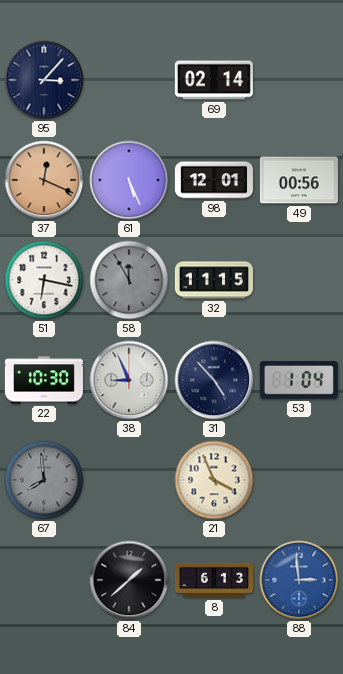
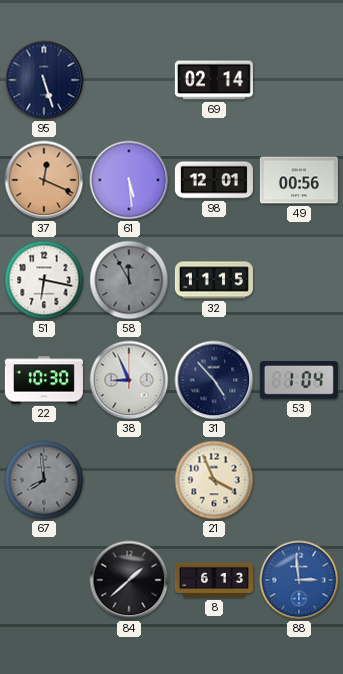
95: 3:07 -> 5:27 (44, 80)
61: 5:26 -> 5:29 (129, 180)
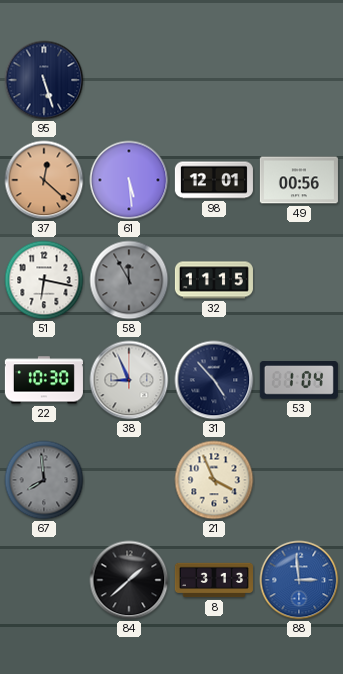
69: 02:14 -> none (214, 80)
37: 12:19 -> 12:22 (44, 180)
8: 6:13 -> 3:13 (214, 580)
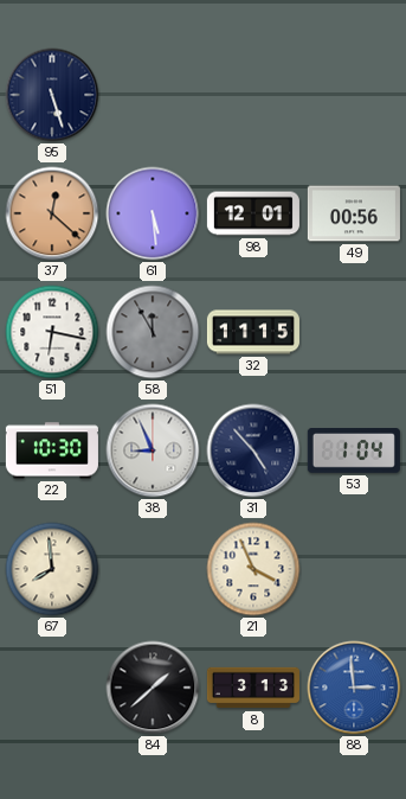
67 dial: grey -> cream (52, 569)
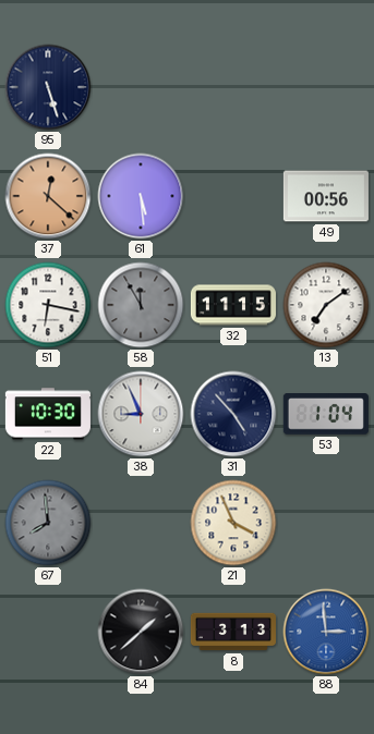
98: 12:01 -> none (253, 213)
13: none -> 7:09 (326, 305)
67 dial: cream -> grey (48, 523)
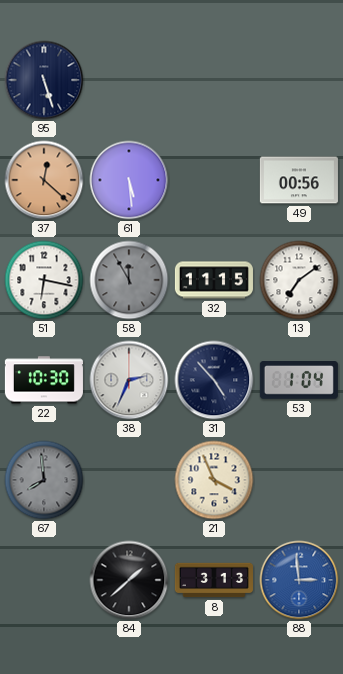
38: 8:56 -> 2:34 (129, 380)
